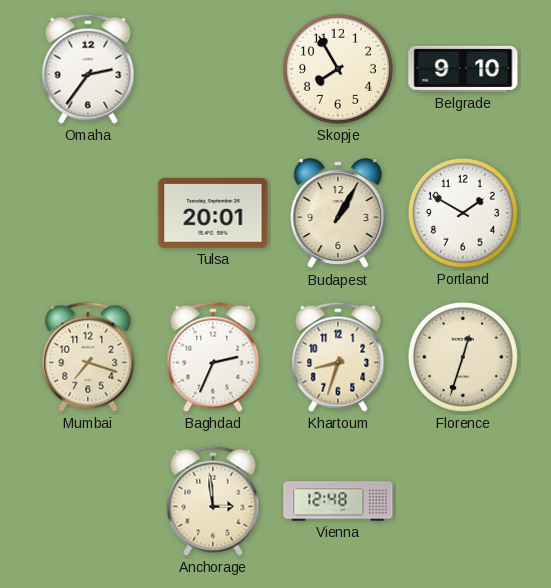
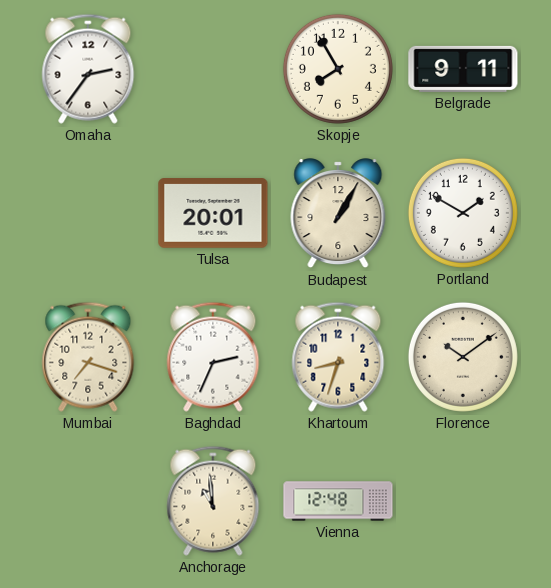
Belgrade: 9:10 -> 9:11 (463, 69)
Florence: 12:33 -> 10:09 (463, 357)
Anchorage: 2:59 -> 10:59 (213, 501)
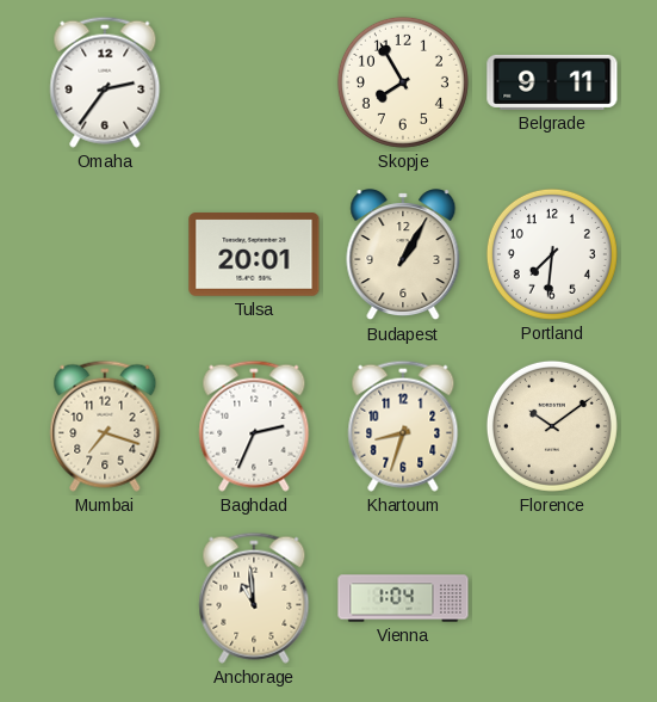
Portland: 1:50 -> 7:31 (552, 254)
Vienna: 12:48 -> 1:04 (403, 598)
